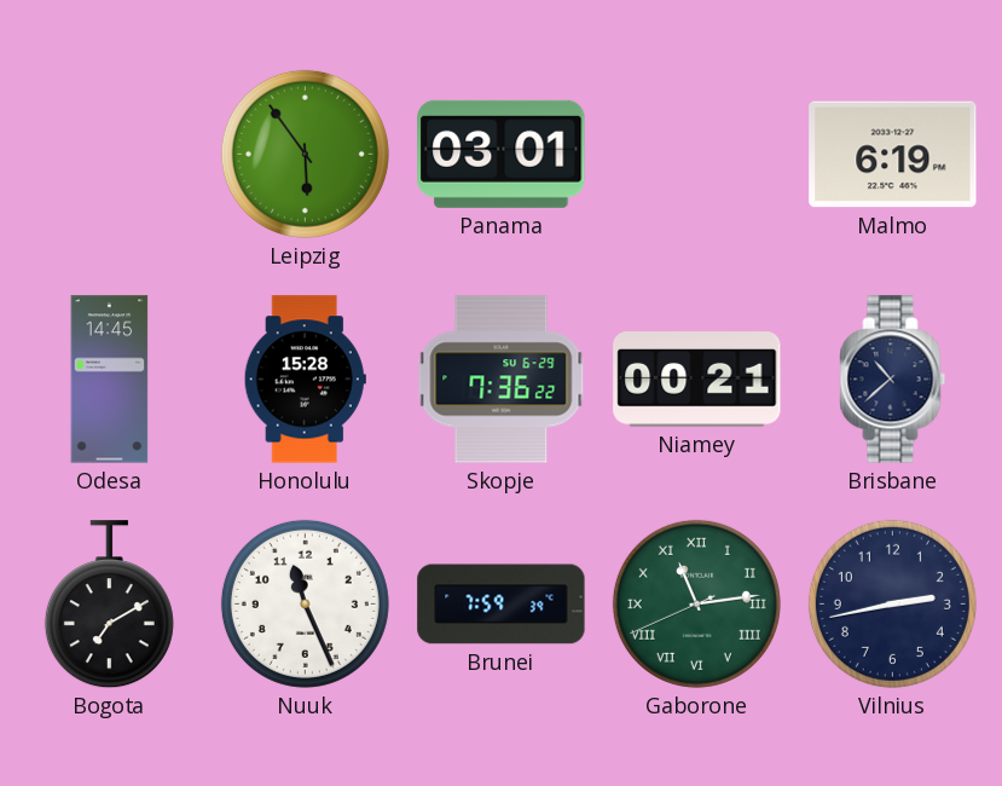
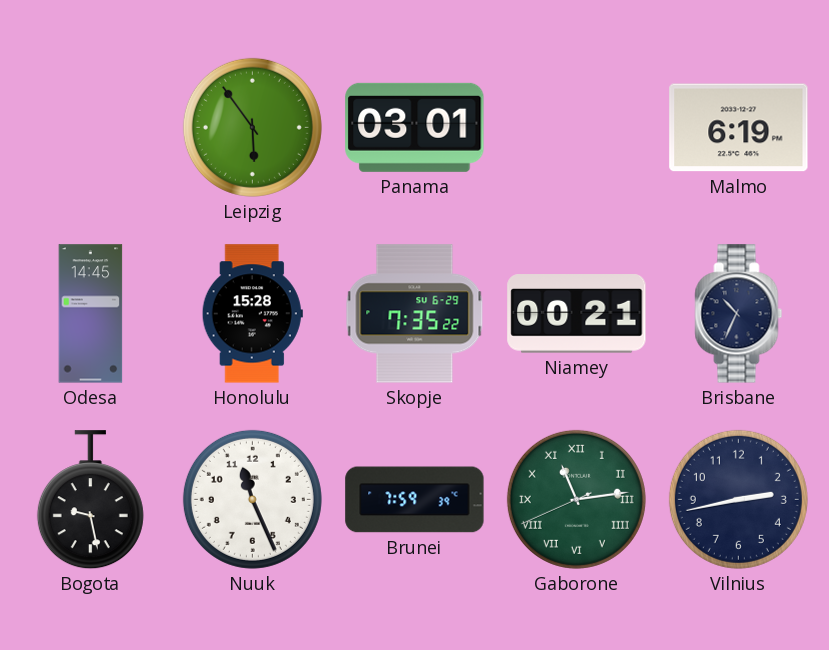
Skopje: 7:36 -> 7:35 (415, 314)
Brisbane: 10:38 -> 10:34 (739, 314)
Bogota: 7:10 -> 9:28 (90, 500)
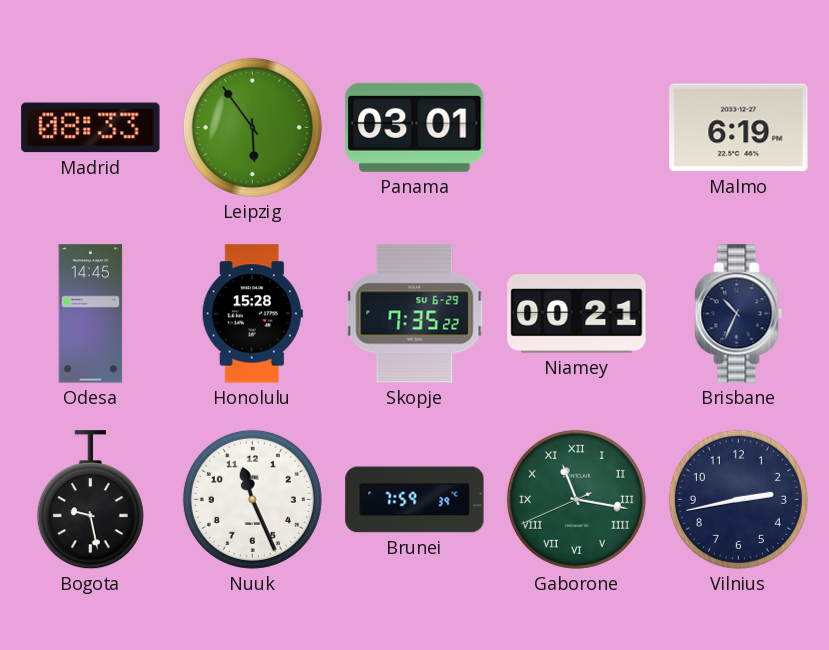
Madrid: none -> 08:33 (91, 128)
Gaborone: 11:13 -> 11:16 (576, 499)
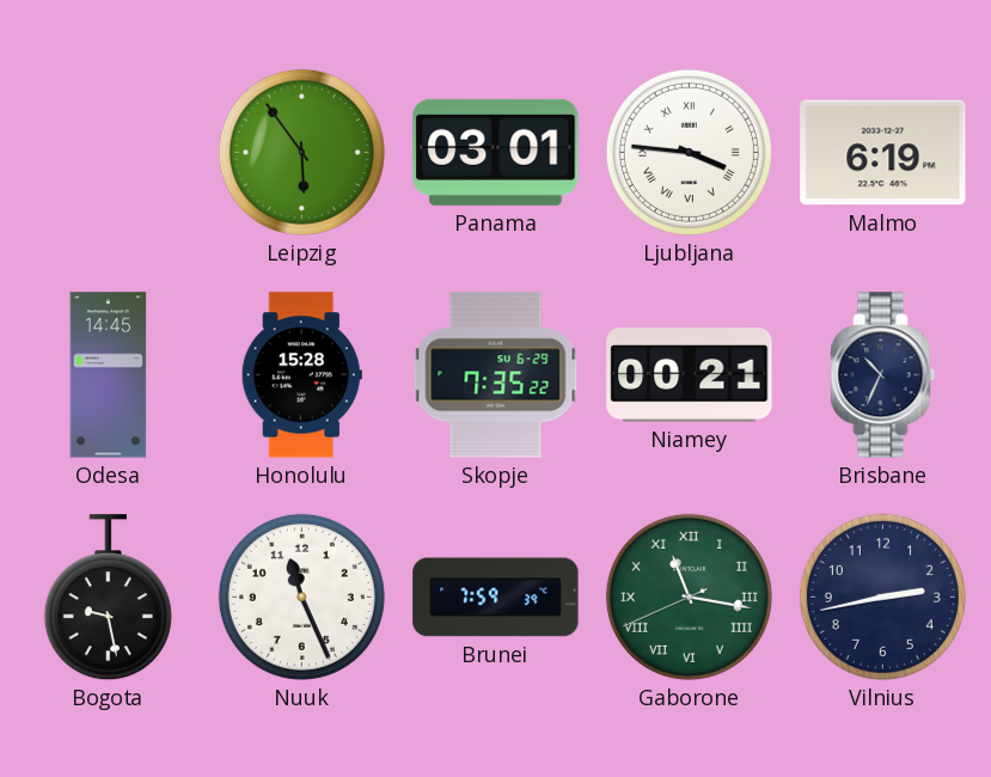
Madrid: 08:33 -> none (91, 128)
Ljubljana: none -> 3:46 (689, 152)
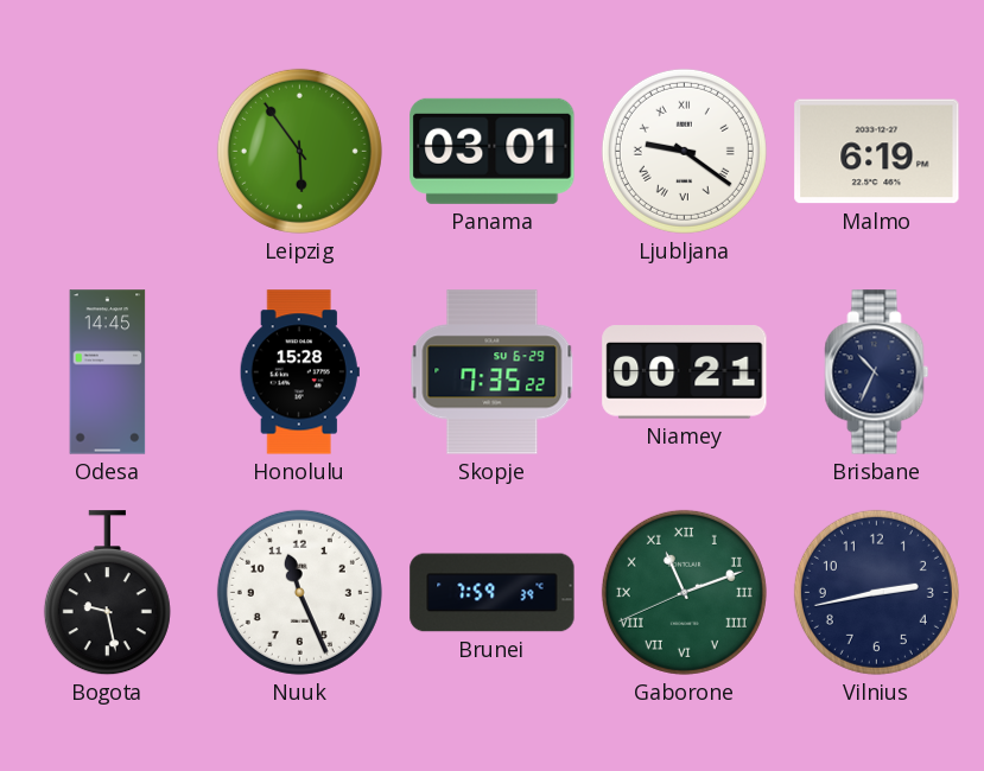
Ljubljana: 3:46 -> 9:21 (684, 151)
Gaborone: 11:16 -> 11:11 (684, 592)
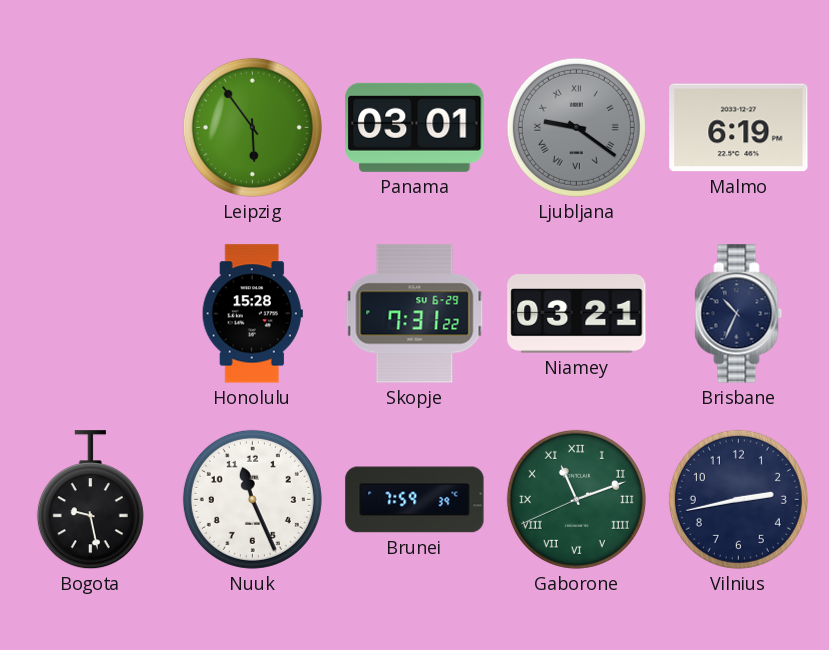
Ljubljana dial: white -> grey (576, 127)
Odesa: 14:45 -> none (108, 372)
Skopje: 7:35 -> 7:31 (415, 314)
Niamey: 00:21 -> 03:21 (577, 314)
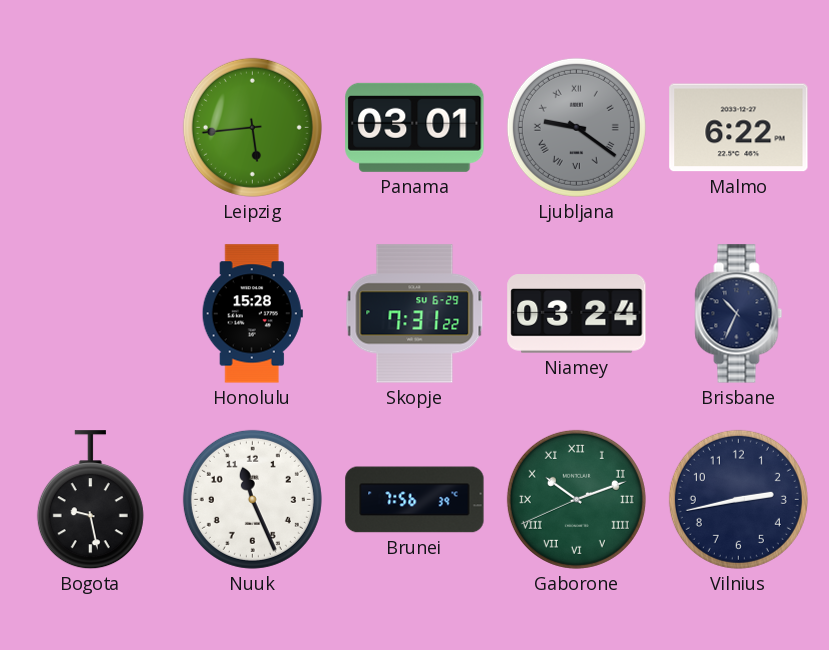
Leipzig: 5:54 -> 5:44 (252, 127)
Malmo: 6:19 -> 6:22 (739, 128)
Niamey: 03:21 -> 03:24 (577, 314)
Brunei: 7:59 -> 7:56 (415, 500)
Gaborone: 11:11 -> 10:11 (576, 499)
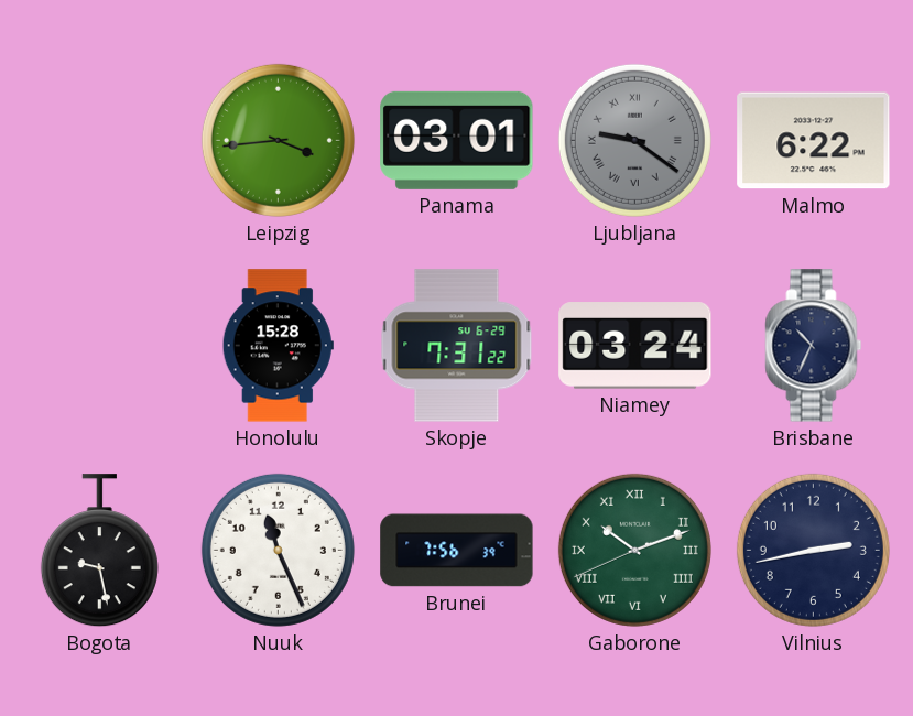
Leipzig: 5:44 -> 3:44 (278, 140)
